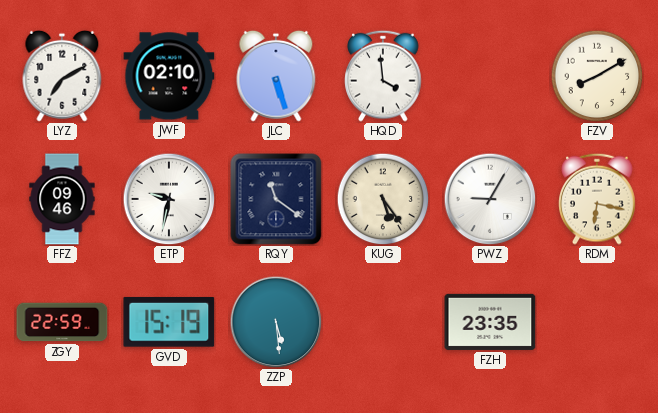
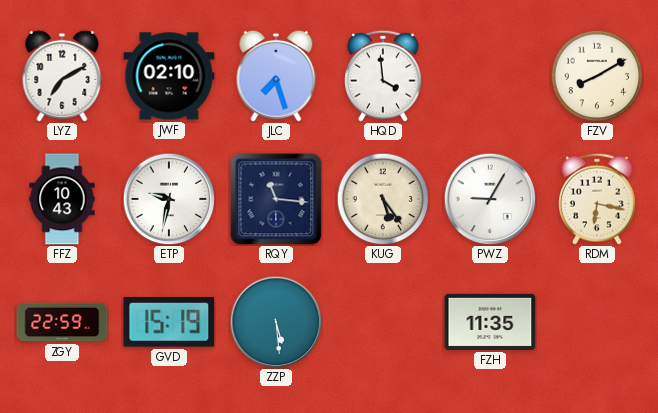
JLC: 5:27 -> 7:27 (276, 76)
FFZ: 09:46 -> 10:43 (62, 199)
RQY: 11:21 -> 11:16 (276, 199)
FZH: 23:35 -> 11:35 (490, 322)
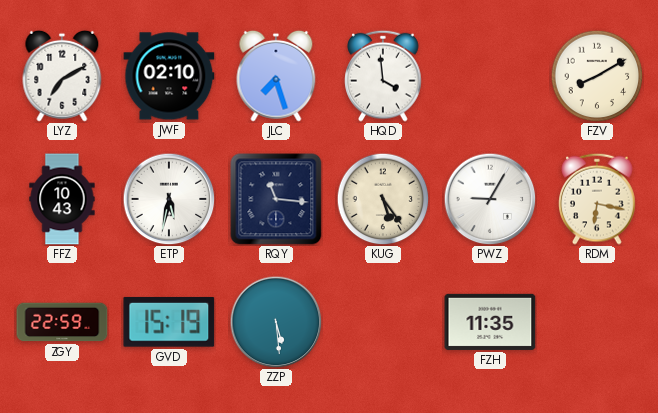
ETP: 9:32 -> 5:32 (169, 199)
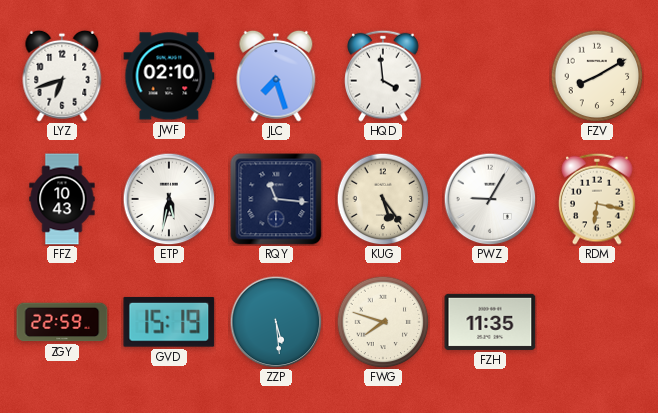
LYZ: 7:10 -> 6:42 (62, 76)
FWG: none -> 7:48 (383, 322)
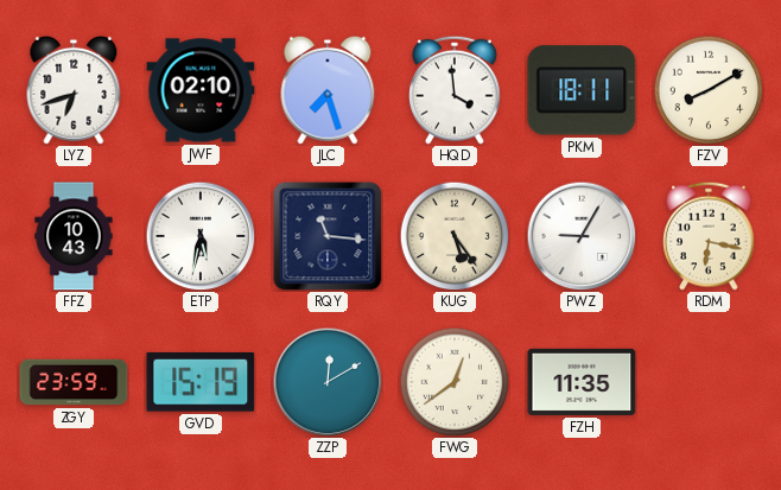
PKM: none -> 18:11 (582, 90)
ZGY: 22:59 -> 23:59 (74, 382)
ZZP: 5:29 -> 12:10 (328, 382)
FWG: 7:48 -> 12:39 (455, 382)
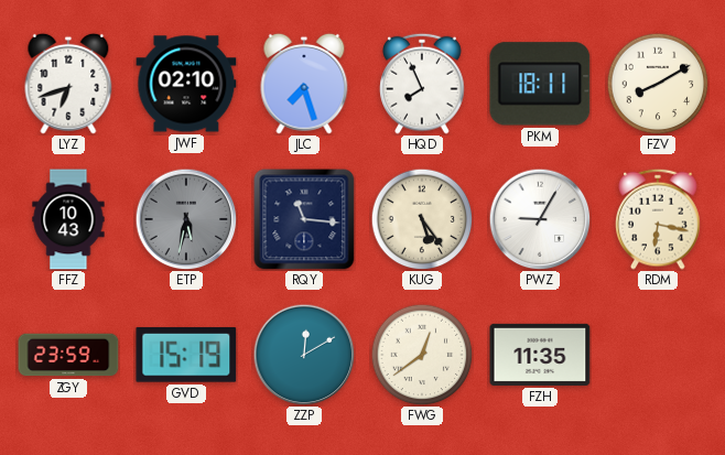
HQD: 3:59 -> 7:56 (422, 84)
ETP dial: white -> grey (186, 219)
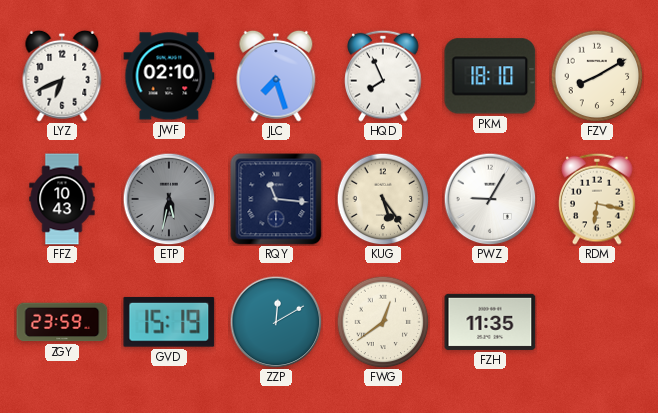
LYZ: 6:42 -> 6:41 (62, 76)
PKM: 18:11 -> 18:10 (490, 76)
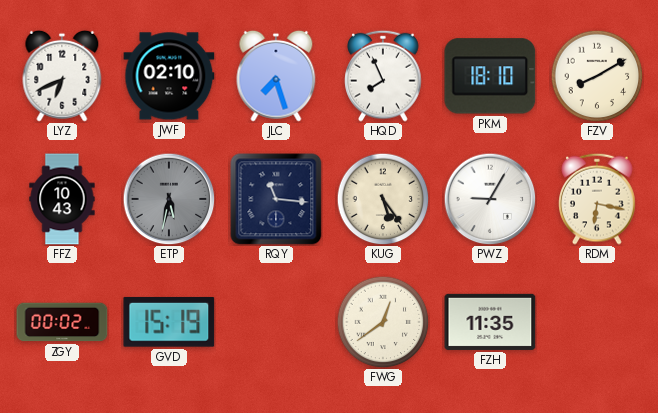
ZGY: 23:59 -> 00:02 (62, 322)
ZZP: 12:10 -> none (276, 322)
